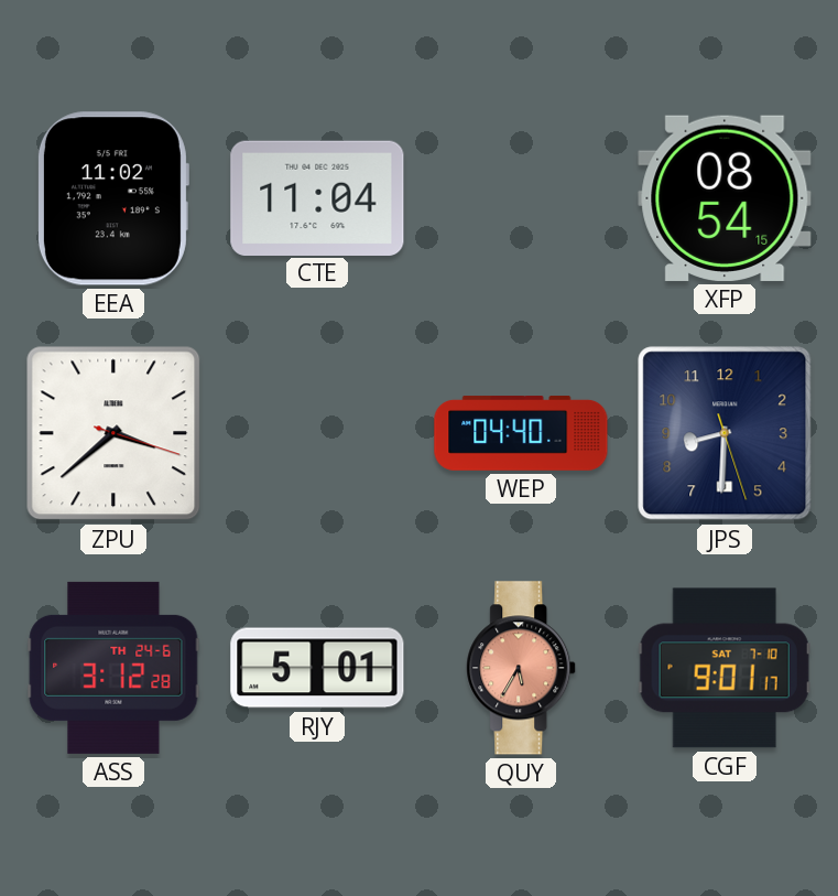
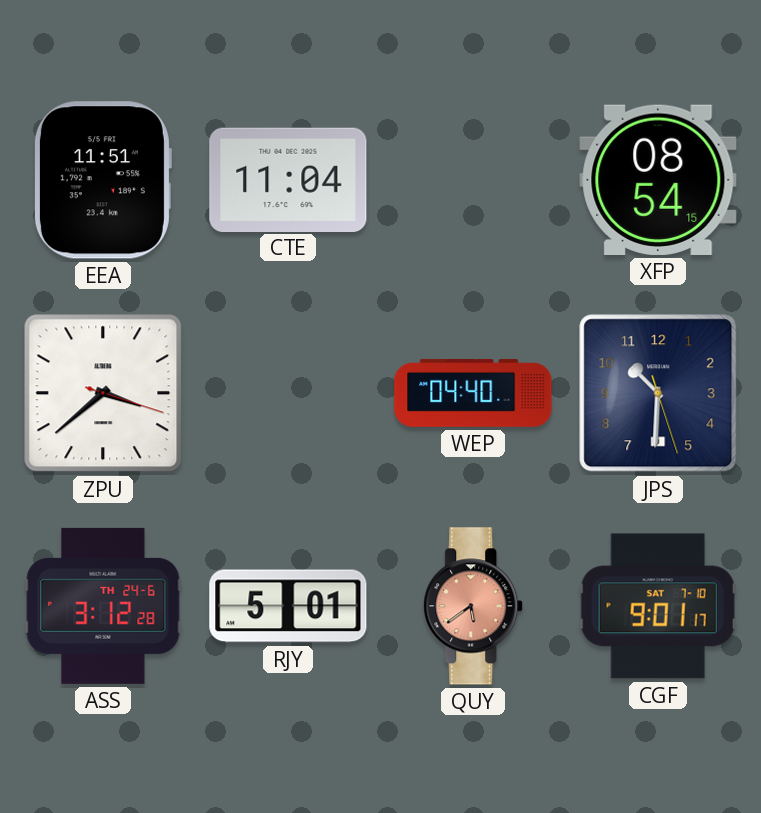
EEA: 11:02 -> 11:51 (102, 180)
JPS: 8:30 -> 10:30 (658, 393)
QUY: 5:35 -> 5:39 (474, 606)
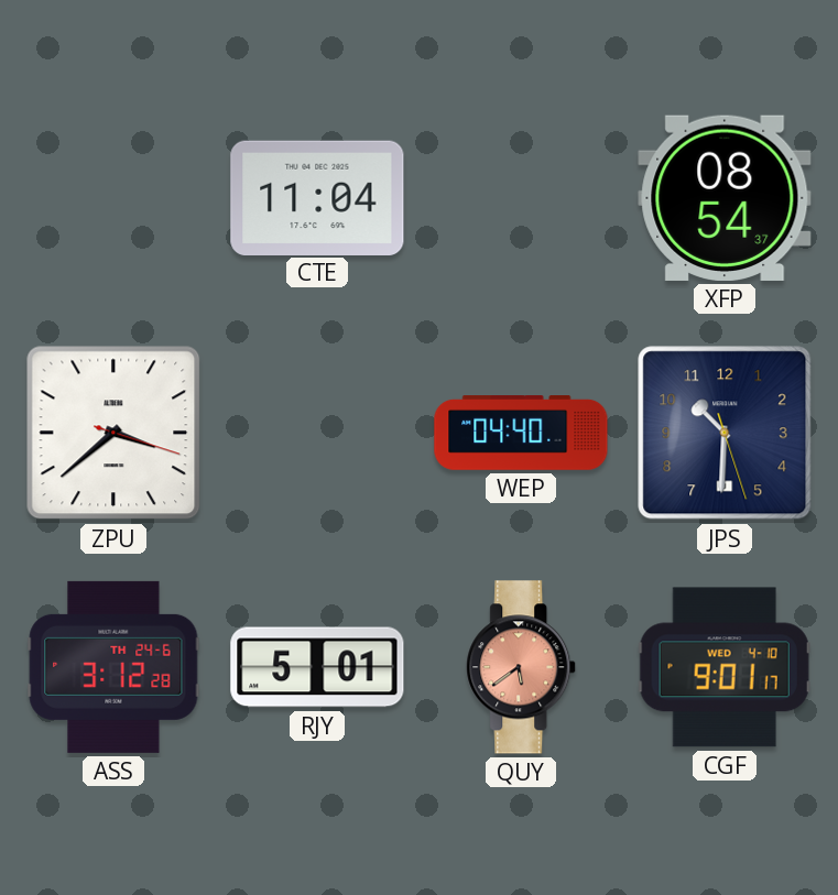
EEA: 11:51 -> none (102, 180)
XFP: 08:54:15 -> 08:54:37 (725, 198)
CGF date: SAT 7-10 -> WED 4-10 (725, 667)
